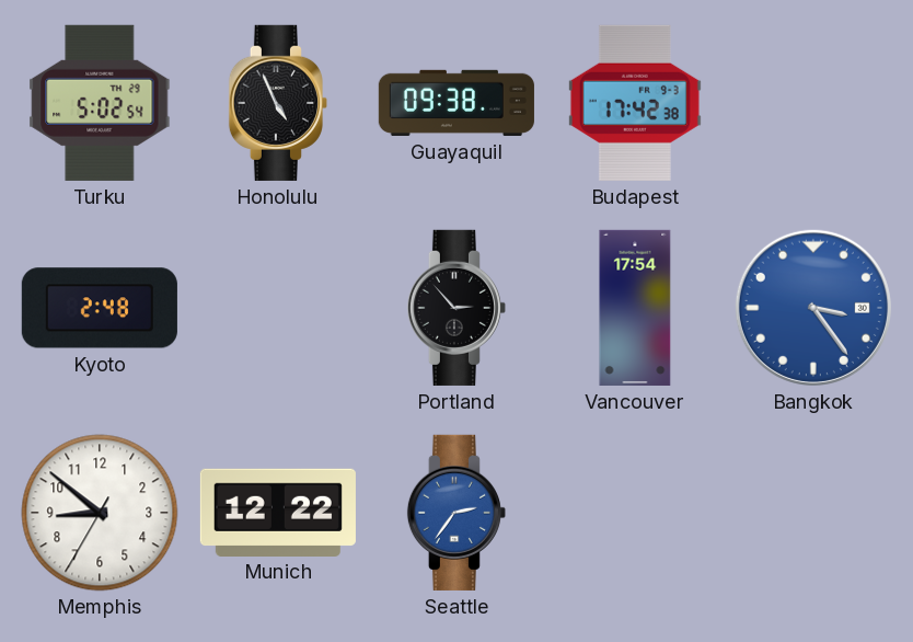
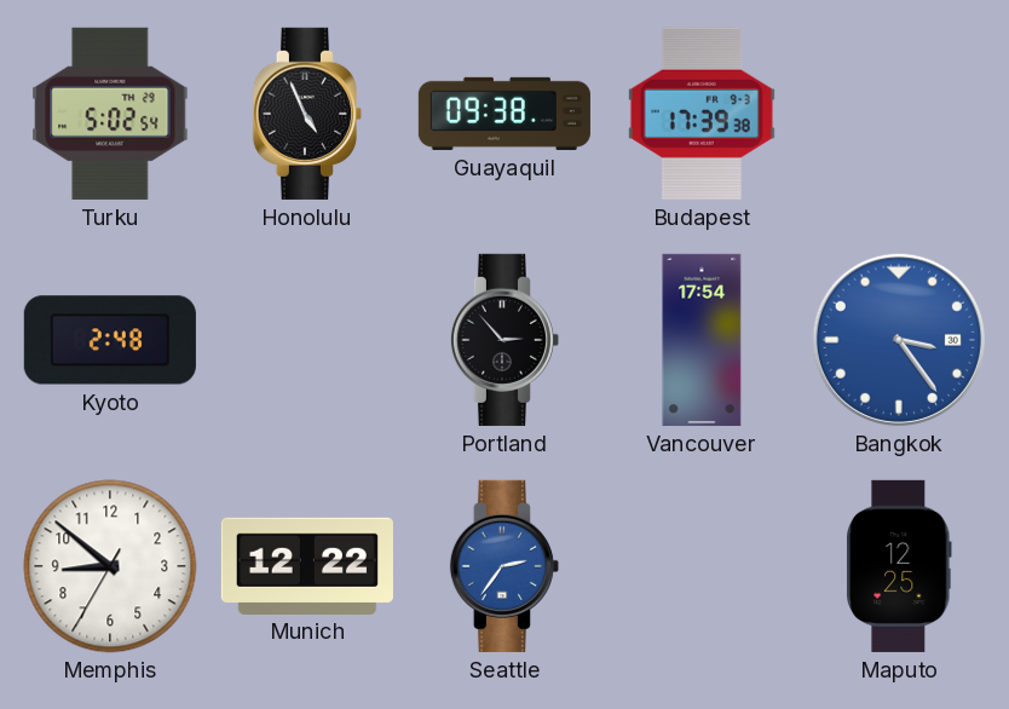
Budapest: 17:42 -> 17:39 (702, 114)
Maputo: none -> 12:25 (900, 566)
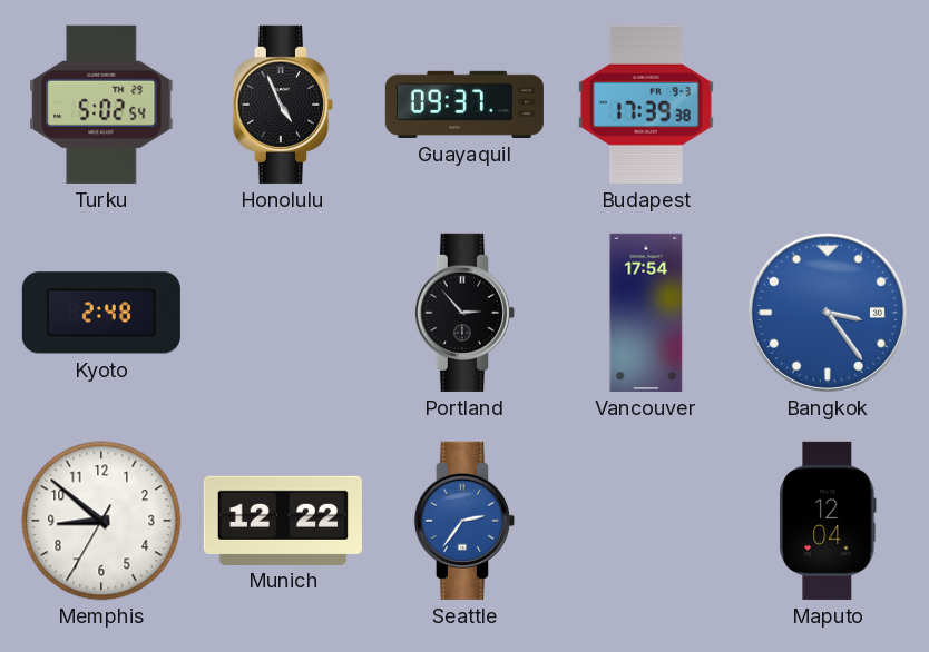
Guayaquil: 09:38 -> 09:37 (464, 105)
Maputo: 12:25 -> 12:04 (829, 521)
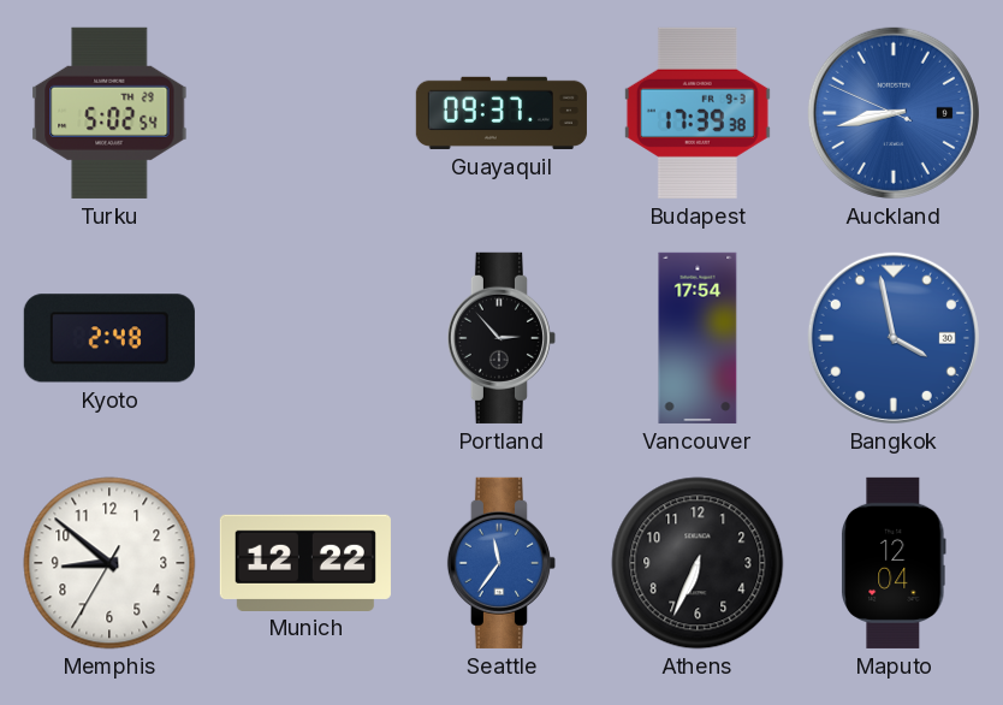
Honolulu: 4:56 -> none (283, 105)
Auckland: none -> 8:42 (894, 113)
Bangkok: 3:24 -> 3:58 (894, 338)
Seattle: 2:36 -> 11:36 (502, 563)
Athens: none -> 6:34 (698, 563)
